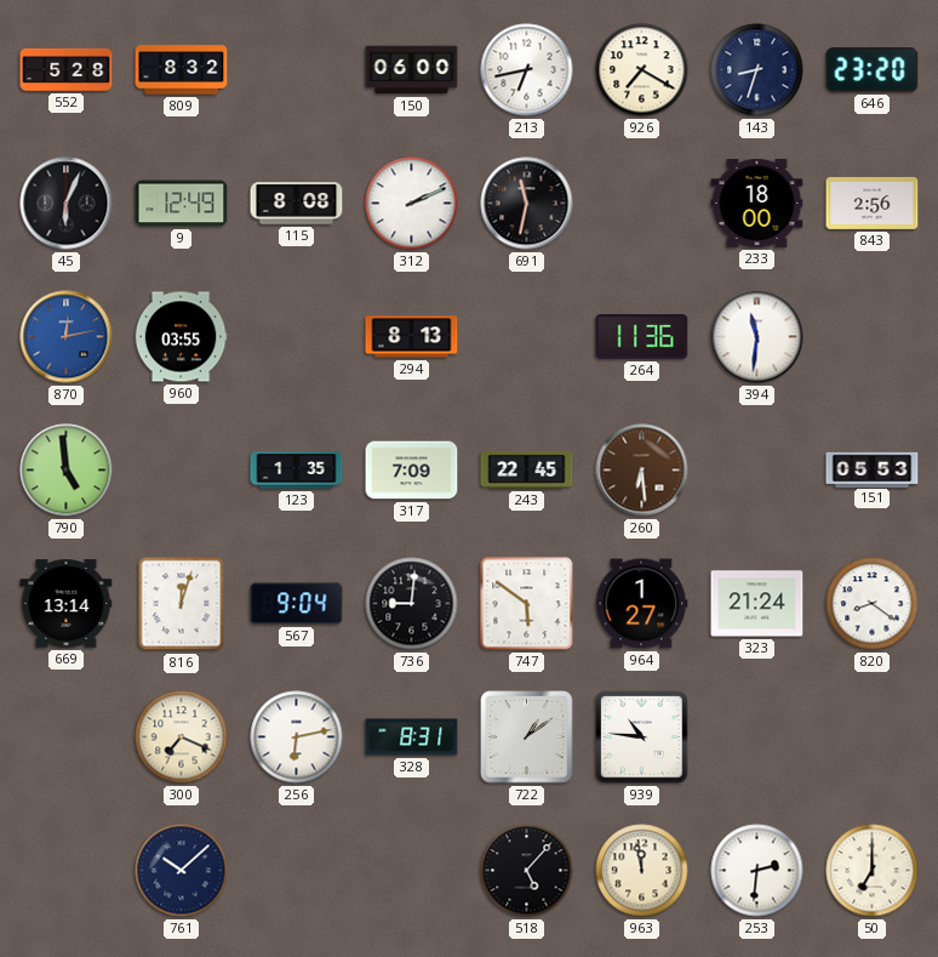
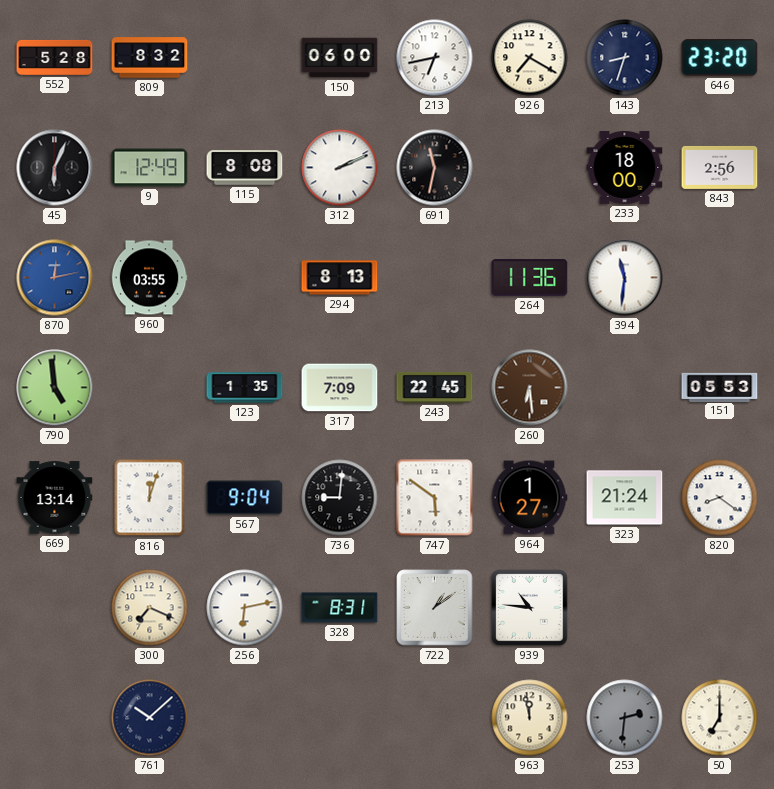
518: 5:07 -> none (527, 871)
253 dial: white -> grey (625, 718)
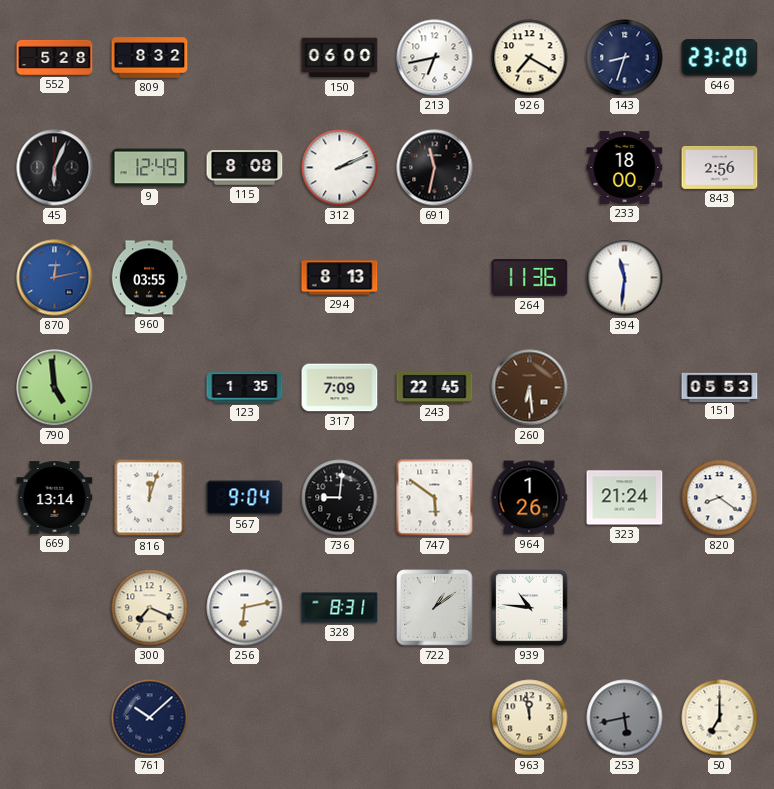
964: 1:27 -> 1:26 (529, 498)
253: 2:31 -> 5:43 (625, 718)
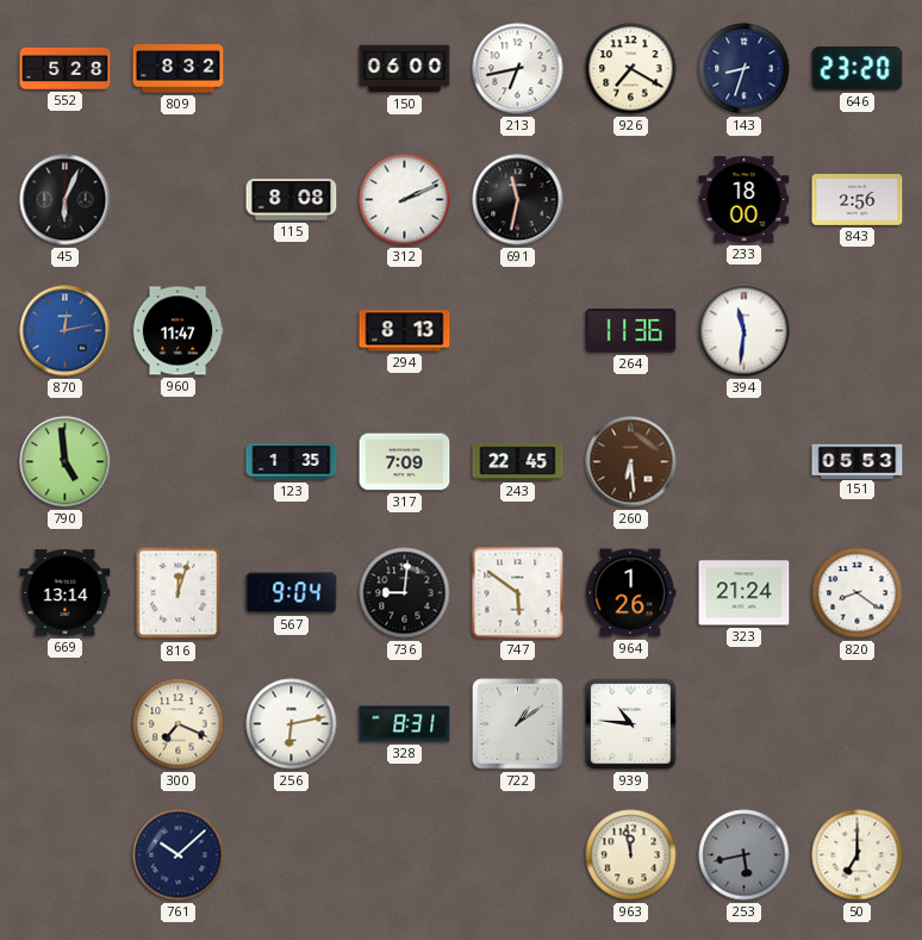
9: 12:49 -> none (150, 168)
960: 03:55 -> 11:47 (177, 331)
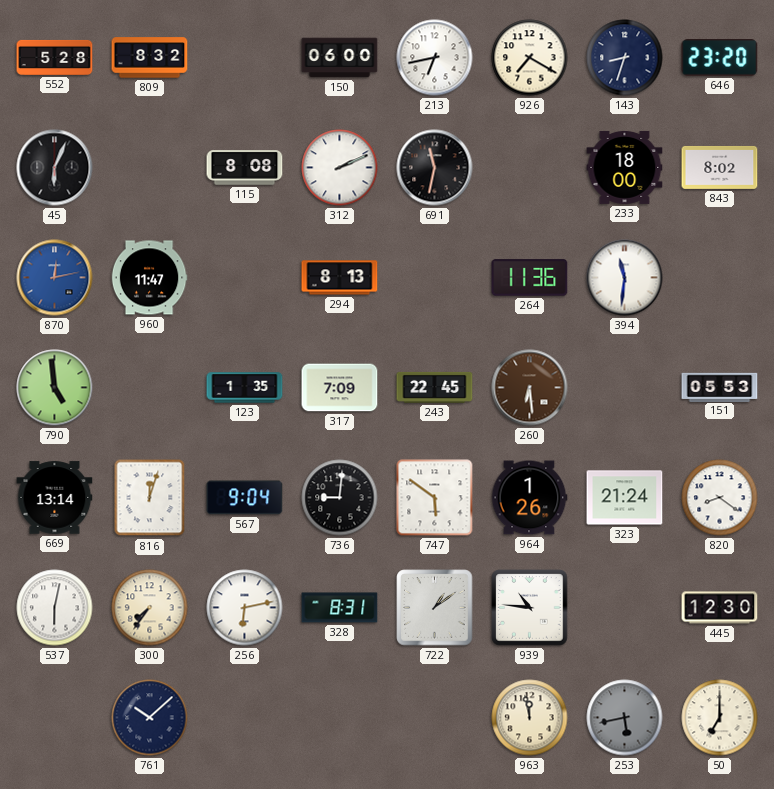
843: 2:56 -> 8:02 (720, 167)
537: none -> 6:02 (55, 608)
300: 7:19 -> 7:36 (150, 608)
445: none -> 12:30 (720, 608)
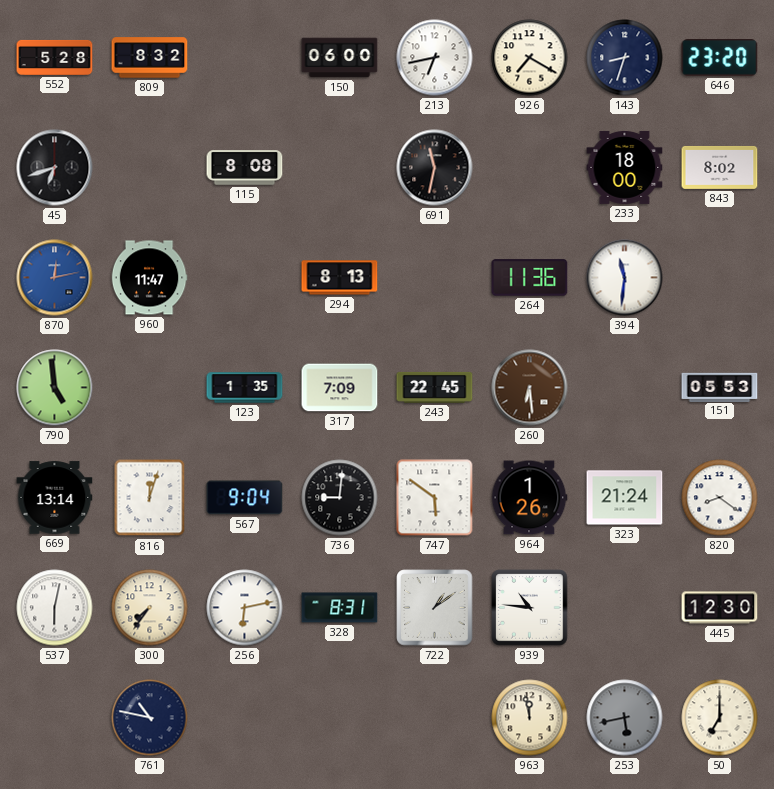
45: 6:04 -> 6:42 (55, 168)
312: 2:11 -> none (340, 168)
761: 10:08 -> 10:47 (150, 718)
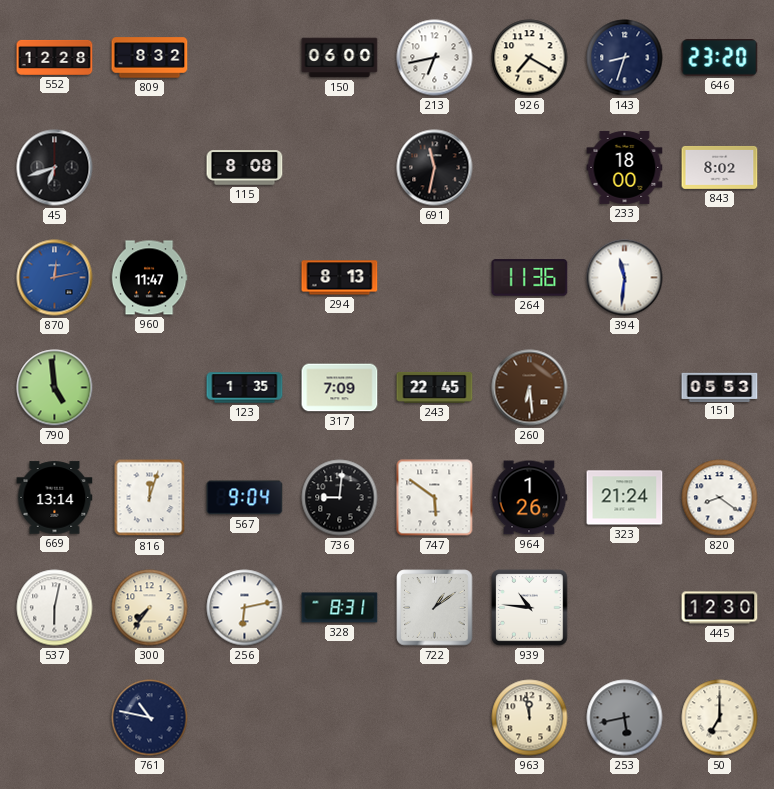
552: 5:28 -> 12:28 (55, 57)
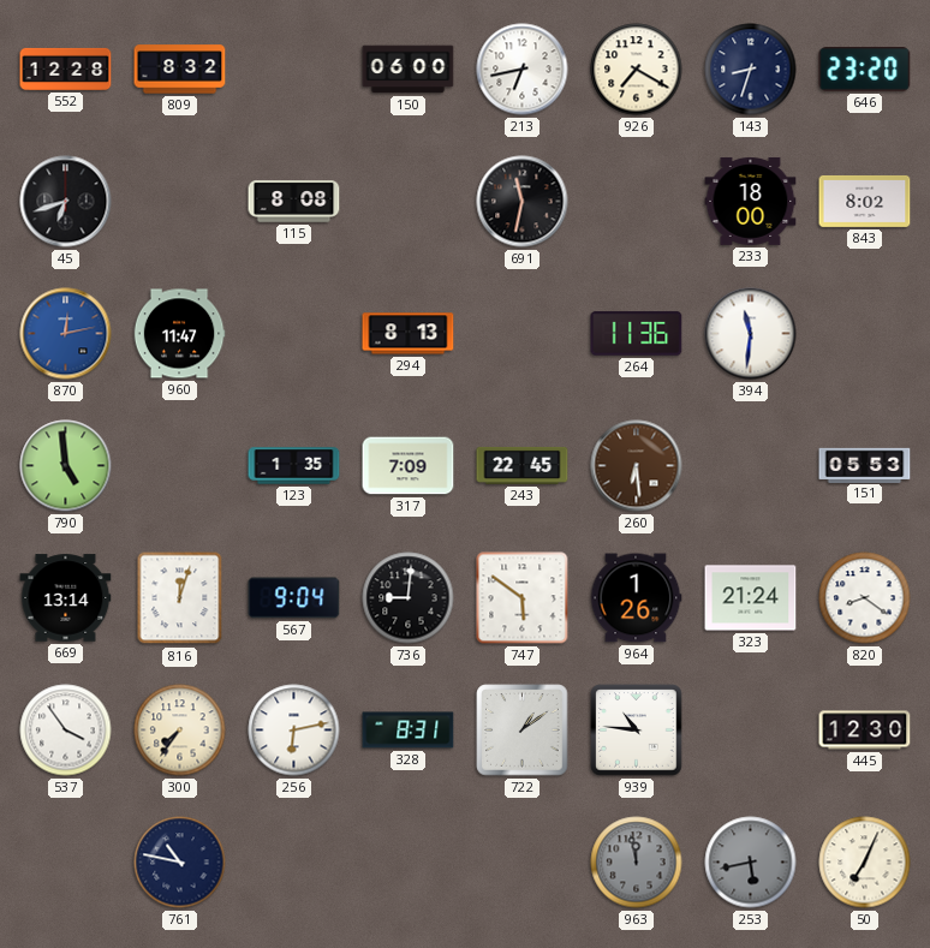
537: 6:02 -> 3:54 (66, 731)
963 dial: cream -> grey (637, 863)
50: 7:00 -> 7:04 (865, 863)
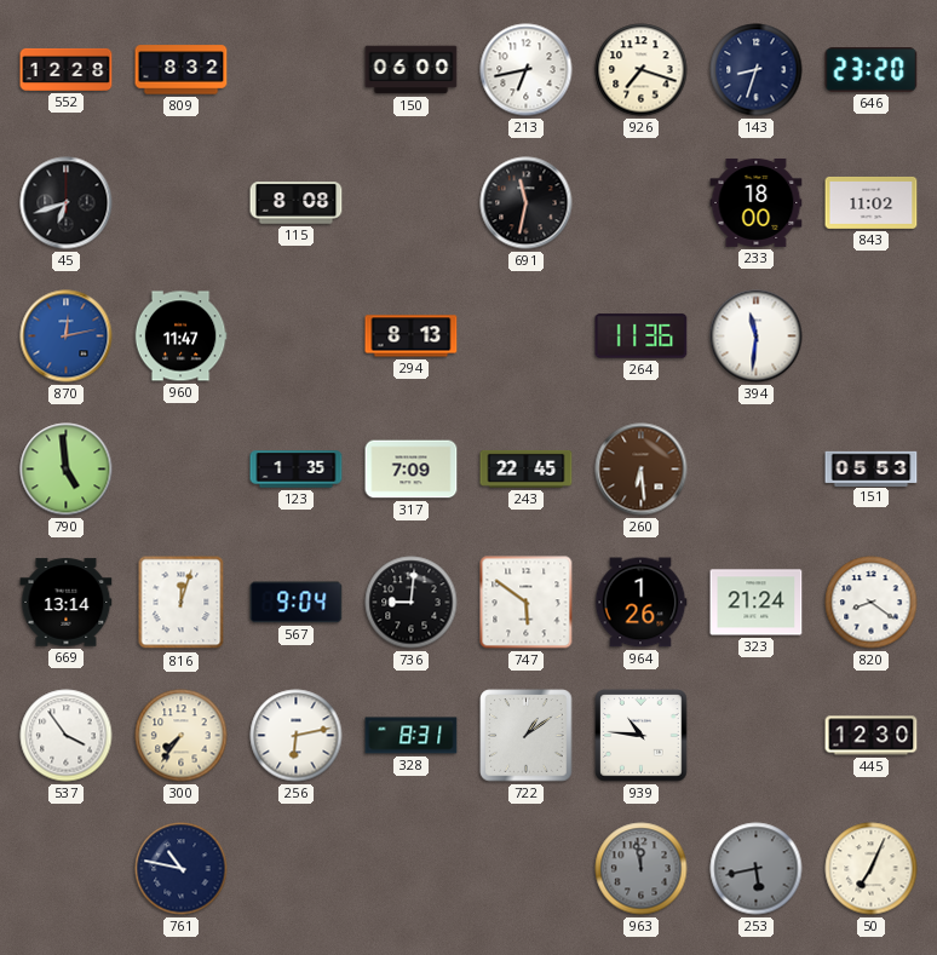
926: 7:20 -> 7:18 (642, 70)
843: 8:02 -> 11:02 (872, 202)
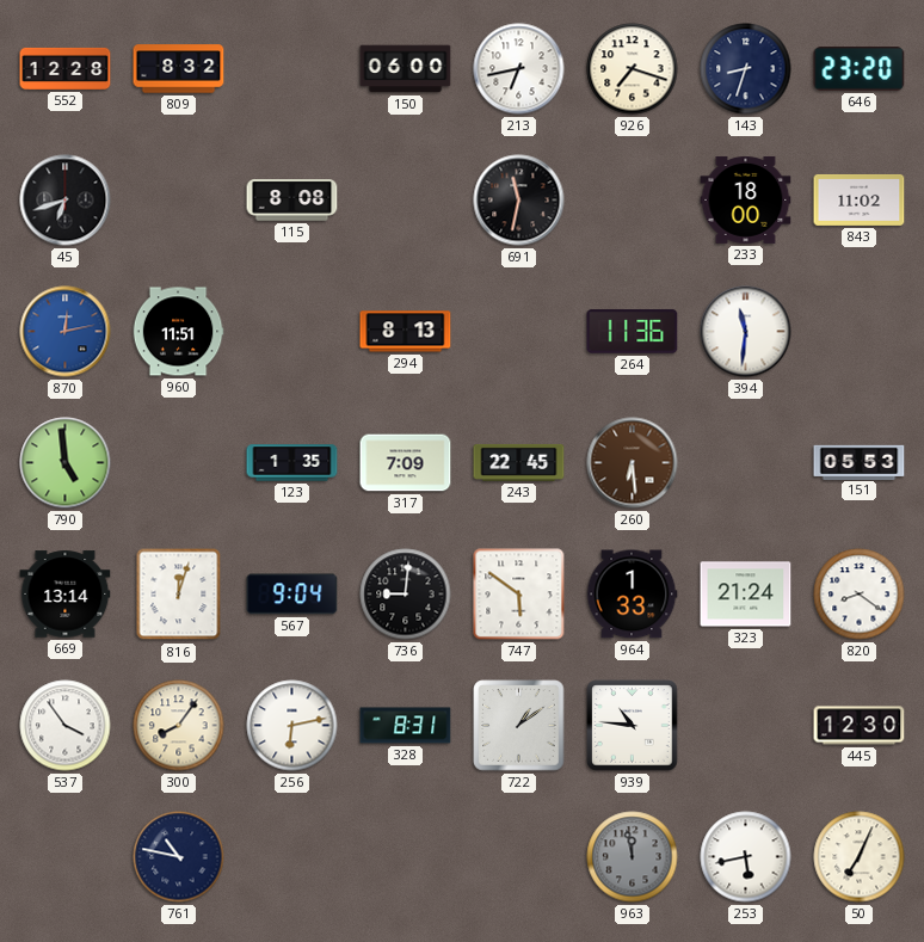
960: 11:47 -> 11:51 (178, 332)
964: 1:26 -> 1:33 (632, 595)
300: 7:36 -> 8:06 (179, 726)
253 dial: grey -> white (746, 857)
